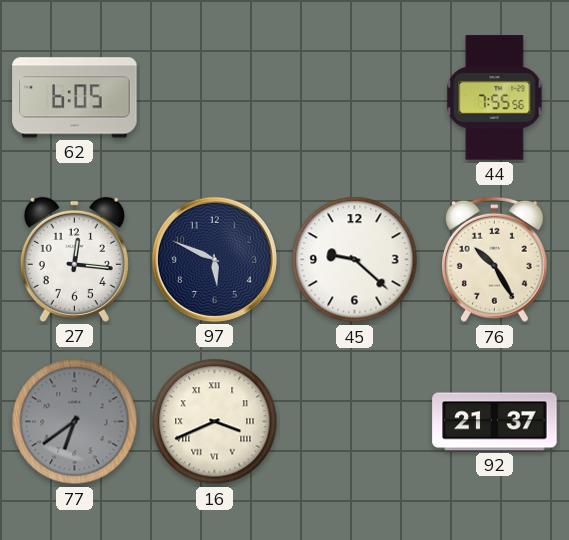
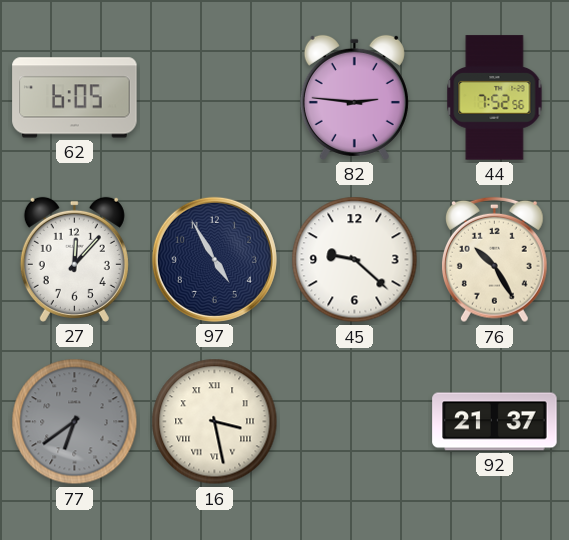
82: none -> 2:46 (354, 97)
44: 7:55 -> 7:52 (495, 98)
27: 12:16 -> 12:07 (74, 259)
97: 5:49 -> 4:55 (214, 259)
16: 3:41 -> 3:28 (215, 422)
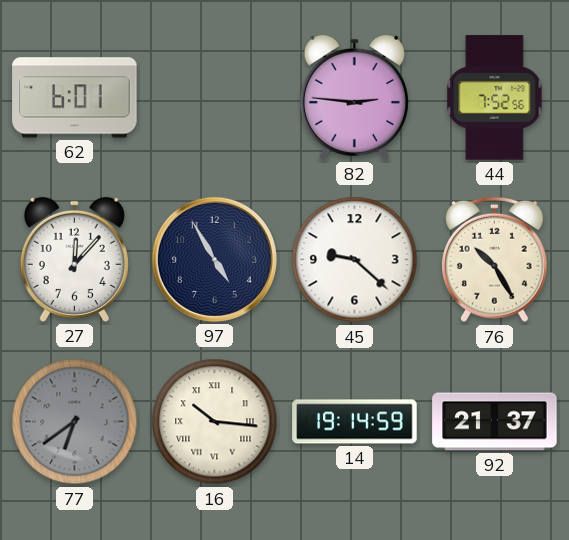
62: 6:05 -> 6:01 (75, 98)
16: 3:28 -> 10:16 (215, 422)
14: none -> 19:14 (355, 422)
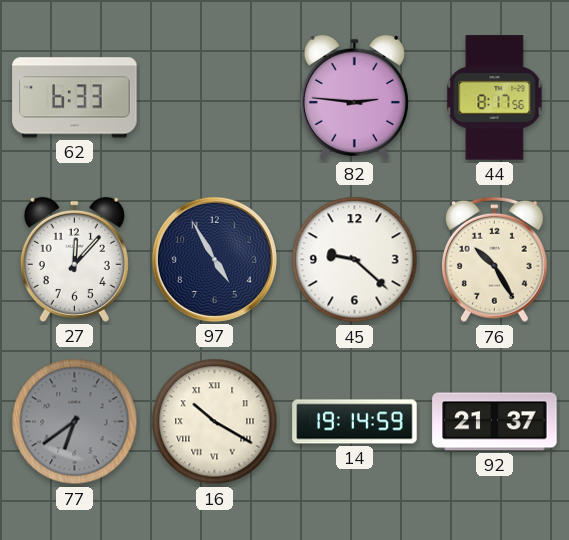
62: 6:01 -> 6:33 (75, 98)
44: 7:52 -> 8:17 (495, 98)
16: 10:16 -> 10:20 (215, 422)
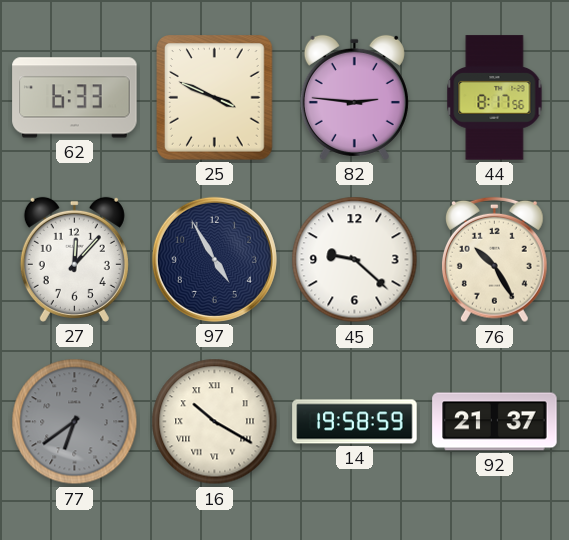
25: none -> 3:49 (215, 98)
14: 19:14 -> 19:58 (355, 422)
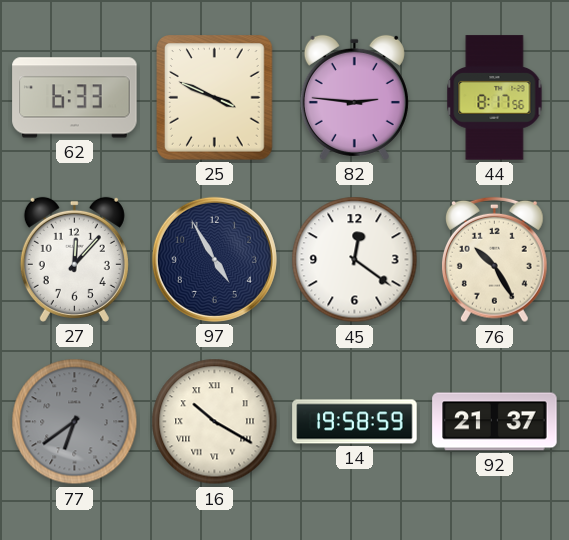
45: 9:22 -> 12:21 (355, 260)
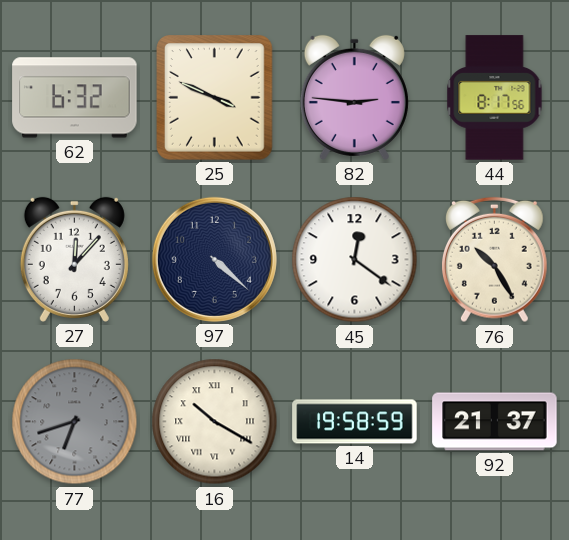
62: 6:33 -> 6:32 (75, 98)
97: 4:55 -> 4:22 (214, 259)
77: 6:39 -> 6:42 (75, 422)
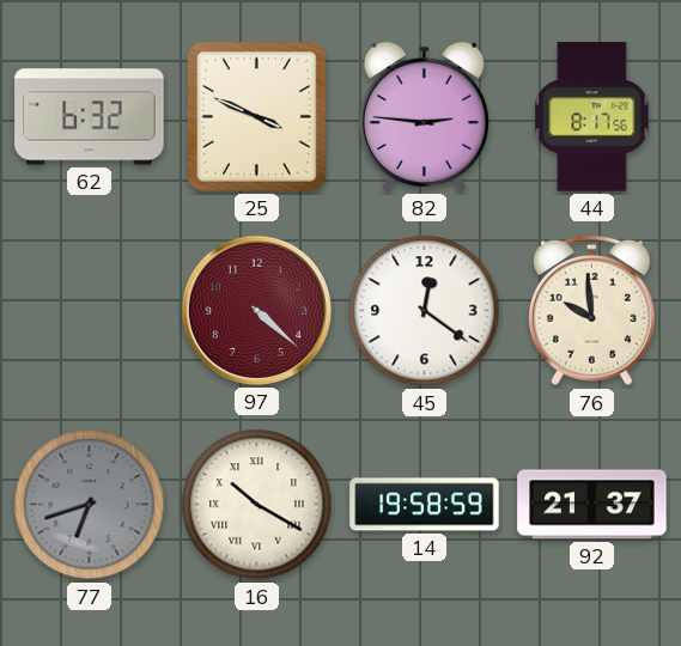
27: 12:07 -> none (74, 259)
97 dial: navy -> burgundy (256, 310)
76: 10:25 -> 9:59 (591, 311)
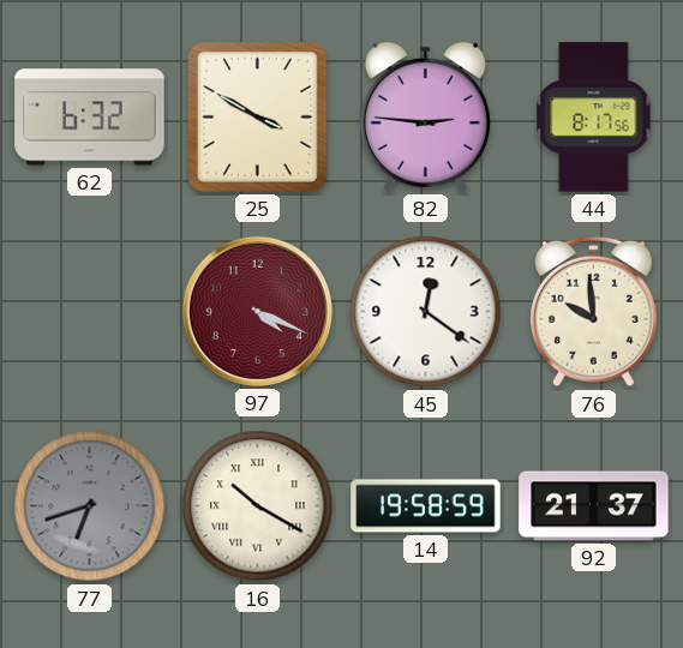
25: 3:49 -> 3:50 (258, 118)
97: 4:22 -> 4:19 (257, 311)
